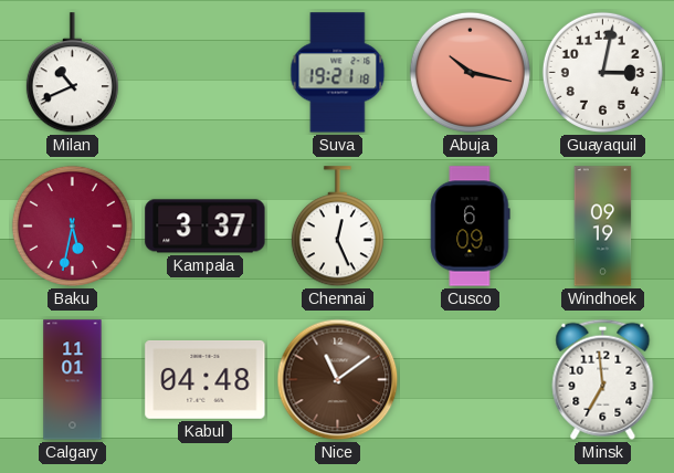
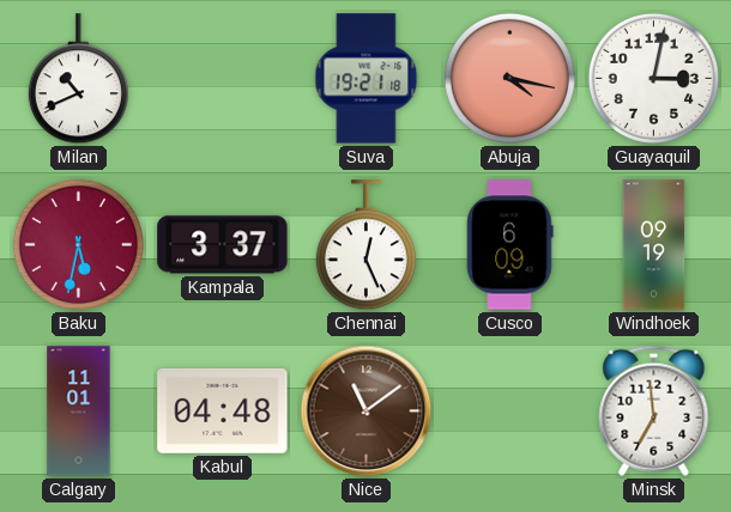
Abuja: 10:17 -> 4:17 (509, 78)
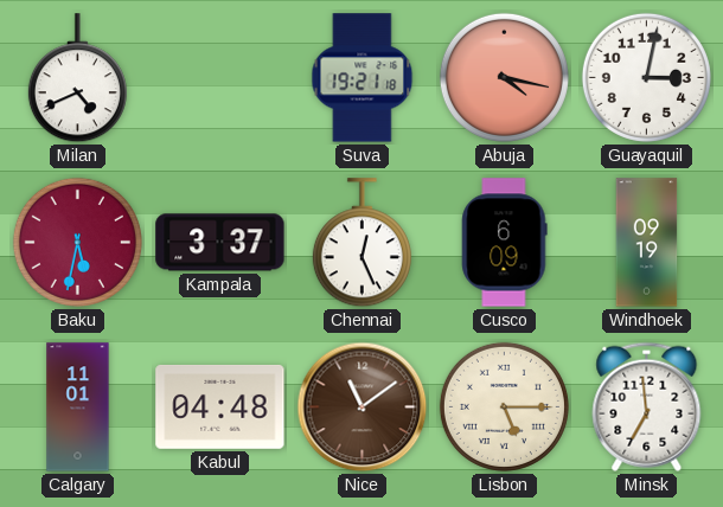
Milan: 10:41 -> 4:41 (77, 78)
Lisbon: none -> 5:15 (504, 406)
